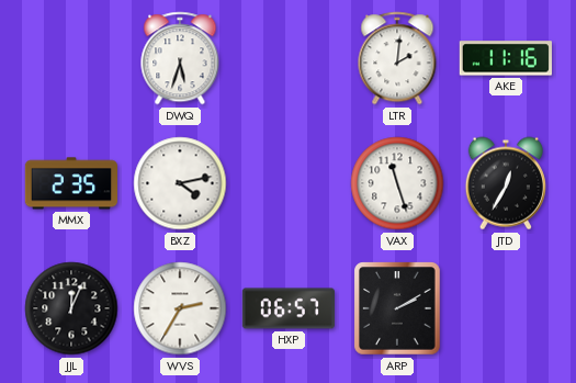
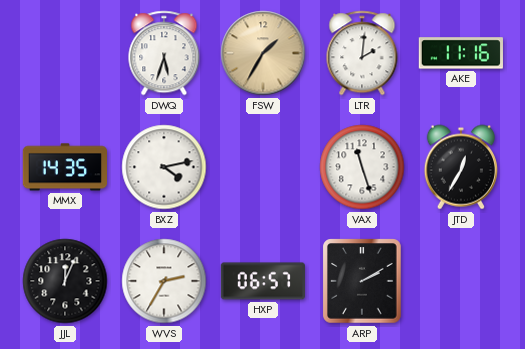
FSW: none -> 1:35 (263, 53)
MMX: 2:35 -> 14:35 (64, 167)
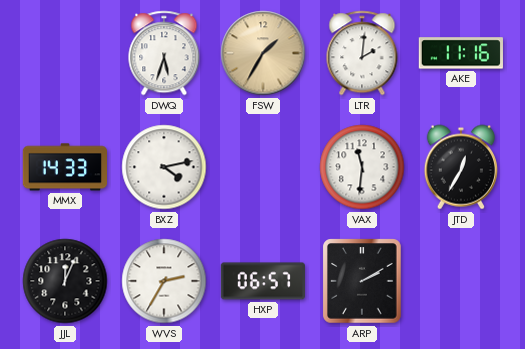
MMX: 14:35 -> 14:33 (64, 167)
VAX: 11:27 -> 11:31 (362, 167)
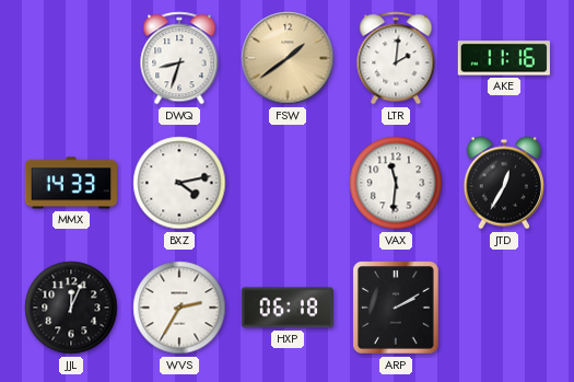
DWQ: 5:33 -> 8:33 (179, 58)
FSW: 1:35 -> 1:39 (288, 58)
HXP: 06:57 -> 06:18 (286, 308)
